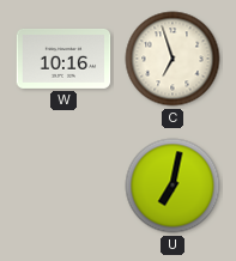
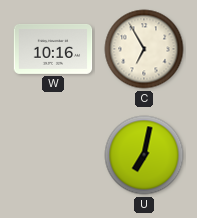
C: 6:57 -> 6:55 (144, 49)
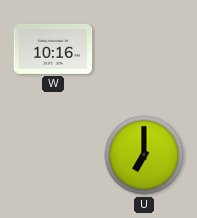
C: 6:55 -> none (144, 49)
U: 7:02 -> 7:00 (144, 155)
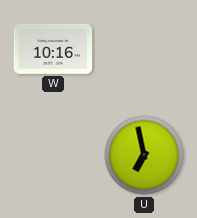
U: 7:00 -> 6:58 (144, 155)
